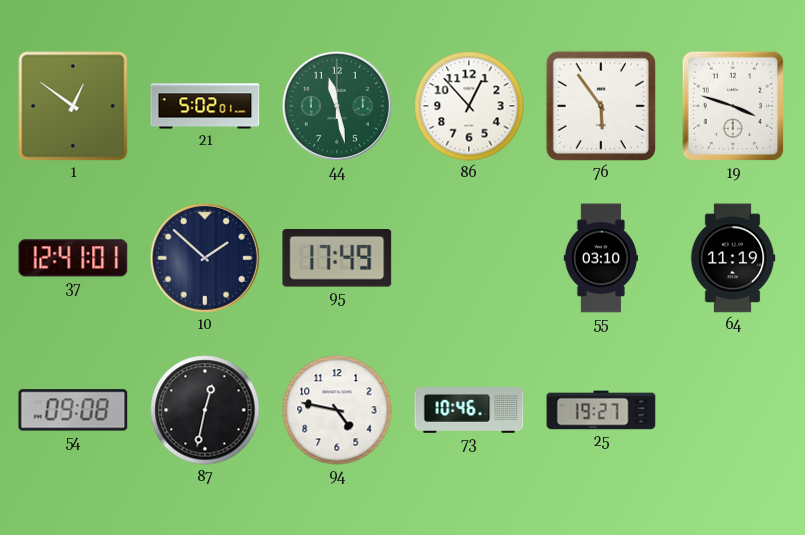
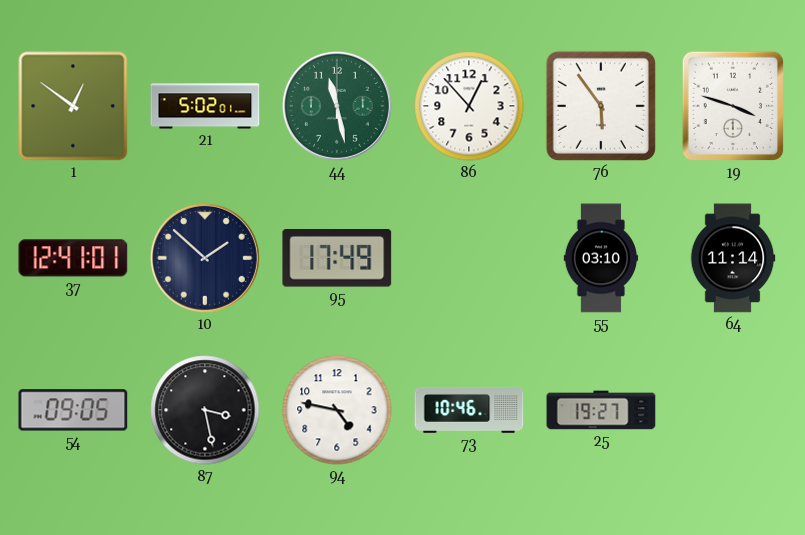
64: 11:19 -> 11:14 (733, 258)
54: 09:08 -> 09:05 (73, 410)
87: 12:32 -> 3:28 (205, 410)
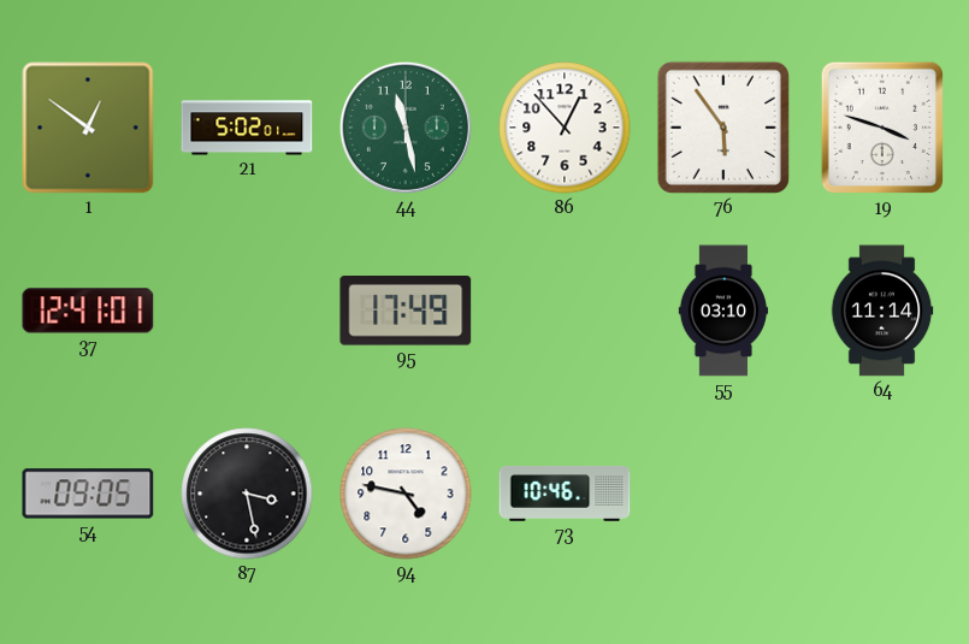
10: 1:52 -> none (205, 258)
25: 19:27 -> none (601, 410)
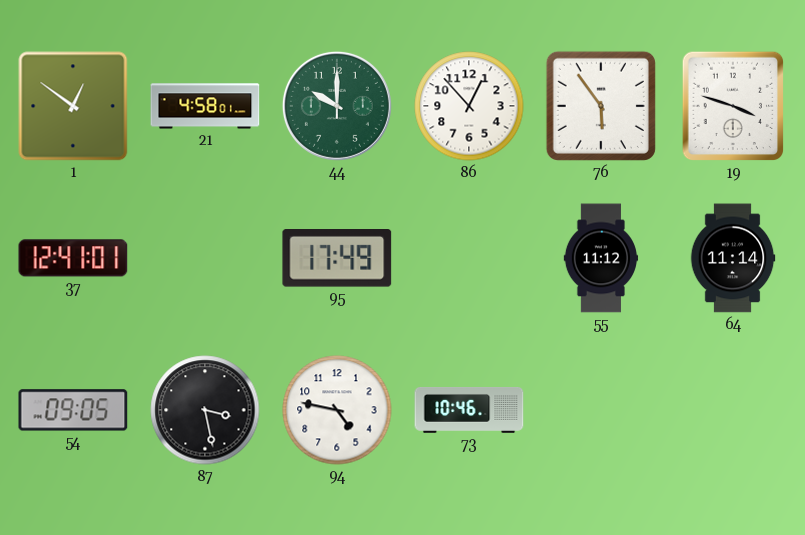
21: 5:02 -> 4:58 (205, 106)
44: 11:28 -> 10:00 (337, 106)
55: 03:10 -> 11:12 (601, 258)
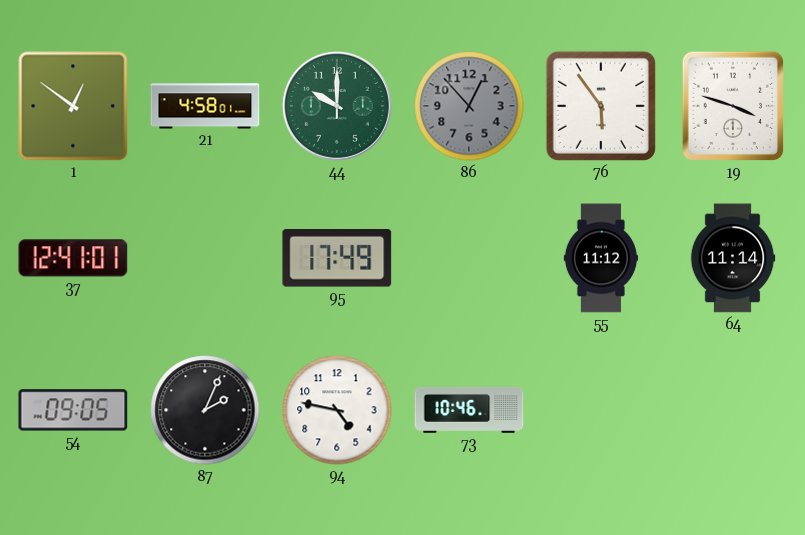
86 dial: white -> grey (469, 106)
87: 3:28 -> 2:04 (205, 410)
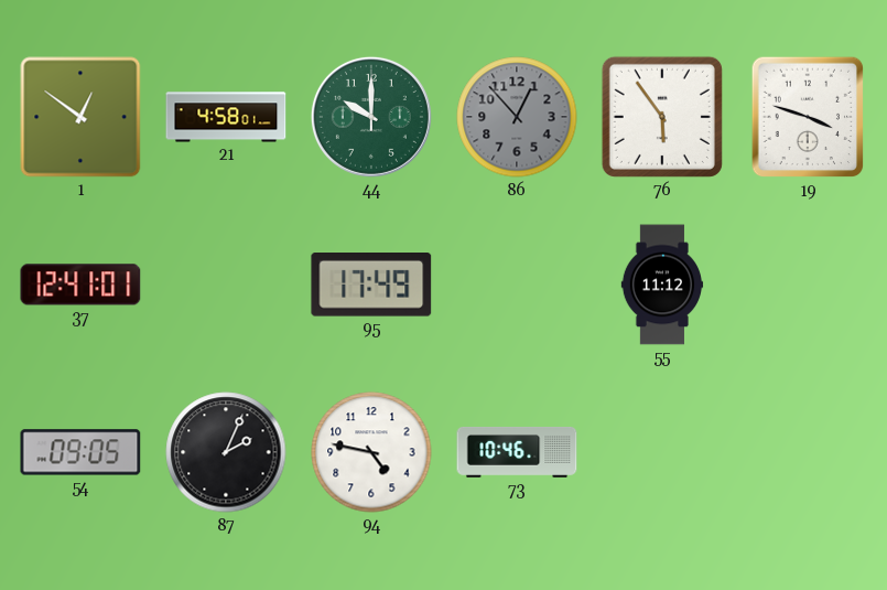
64: 11:14 -> none (733, 258)
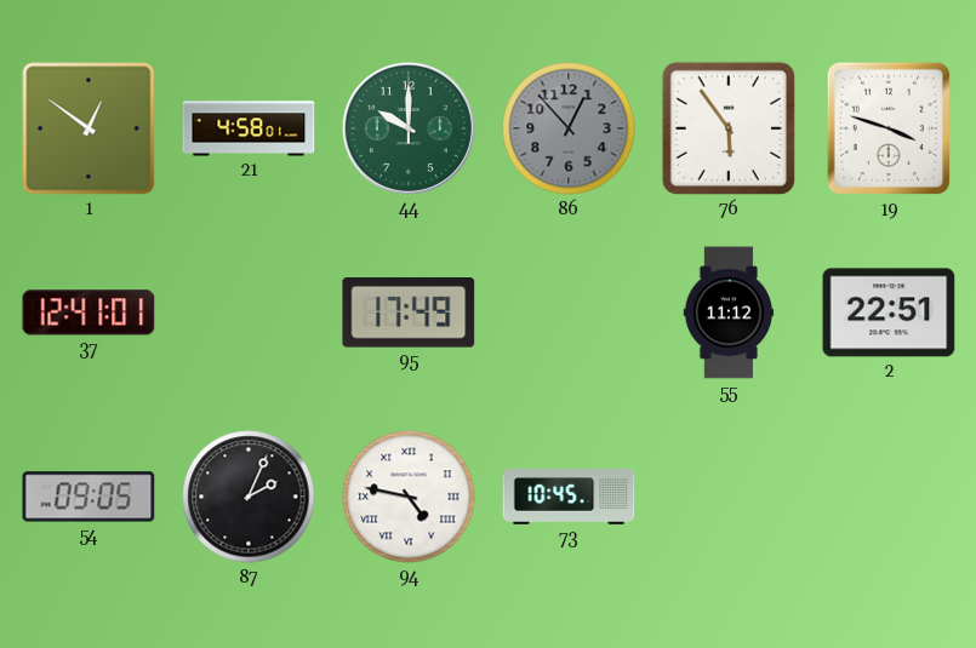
2: none -> 22:51 (889, 312)
94 numerals: Arabic -> Roman (409, 497)
73: 10:46 -> 10:45 (569, 498)
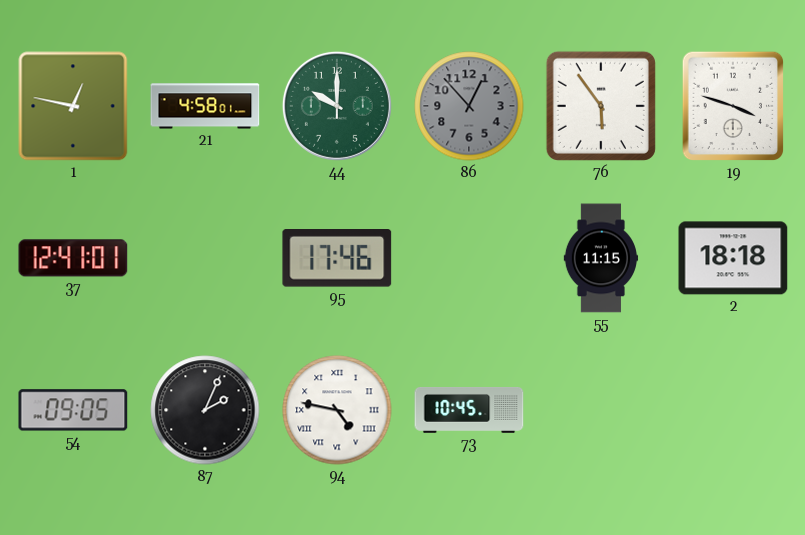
1: 12:51 -> 12:47 (73, 106)
95: 17:49 -> 17:46 (337, 259)
55: 11:12 -> 11:15 (601, 258)
2: 22:51 -> 18:18 (733, 258)
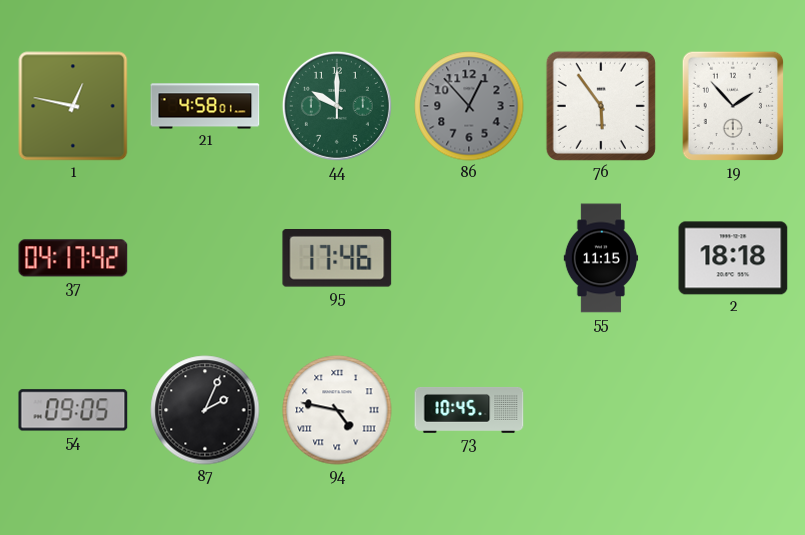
19: 3:48 -> 1:53 (733, 106)
37: 12:41 -> 04:17 (73, 258)
